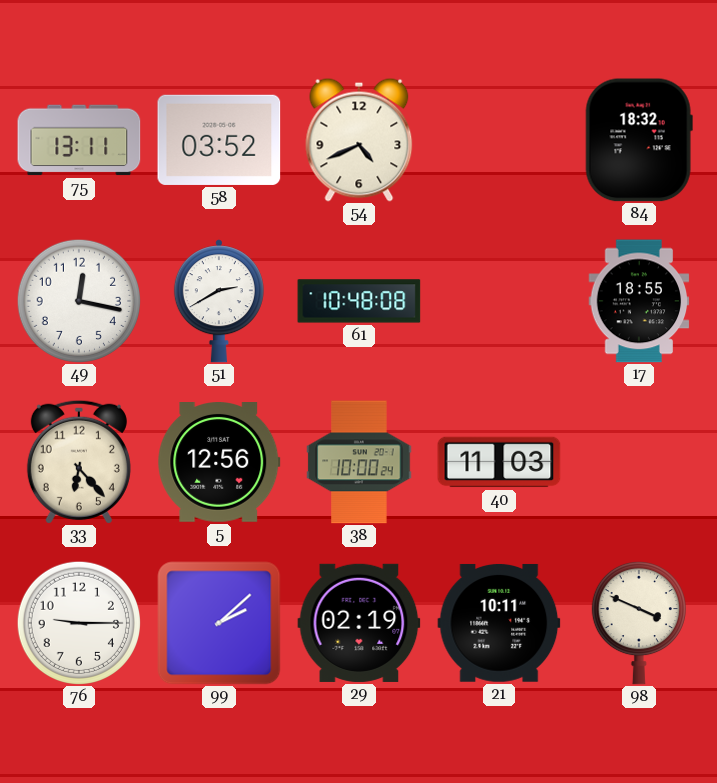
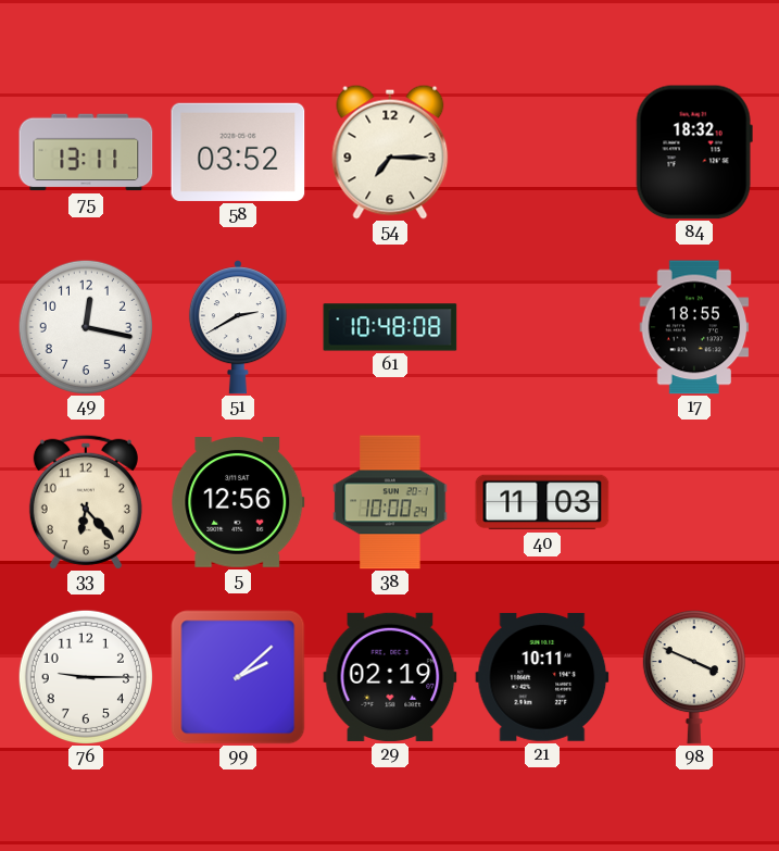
54: 4:41 -> 7:15 (390, 152)
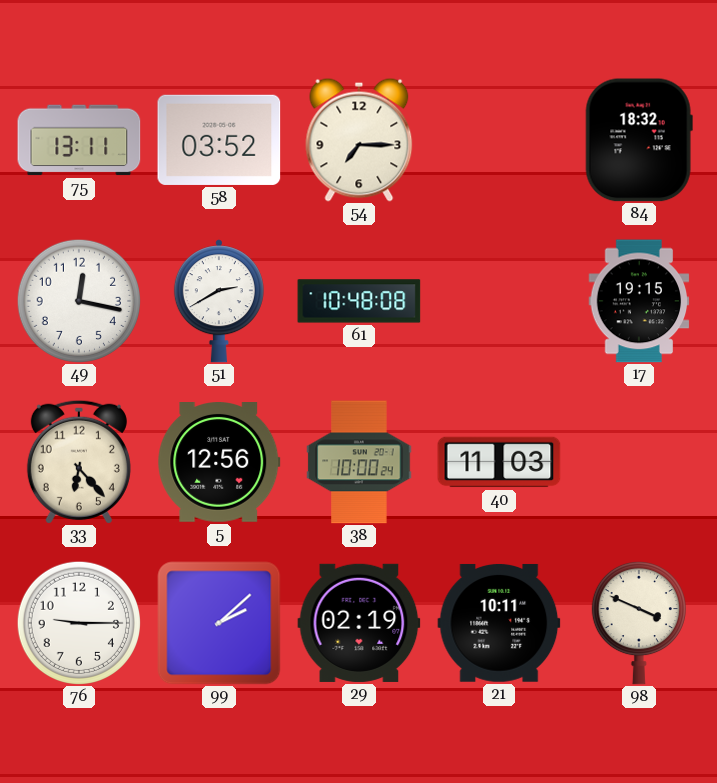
17: 18:55 -> 19:15 (639, 301)
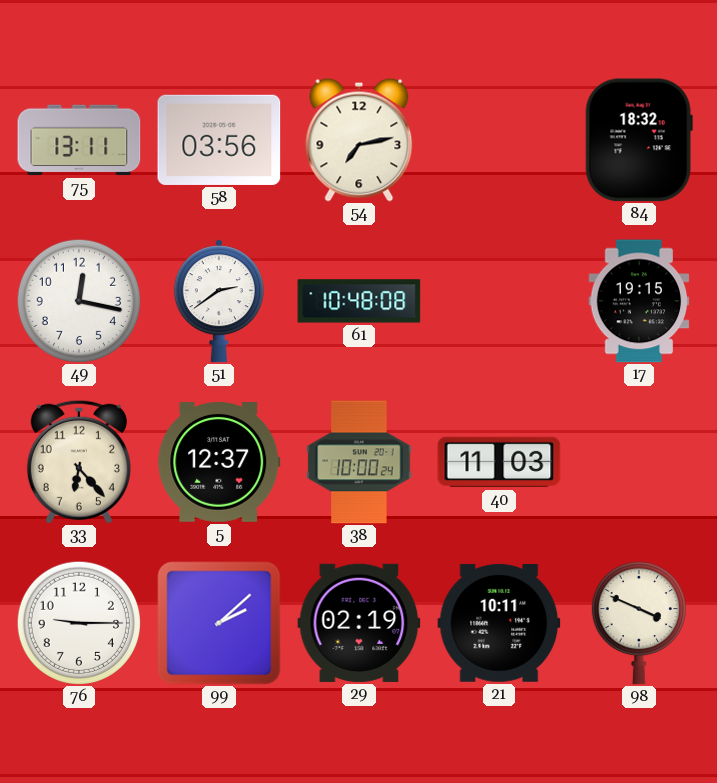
58: 03:52 -> 03:56 (219, 140)
54: 7:15 -> 7:13 (359, 140)
51: 2:40 -> 2:39 (219, 301)
5: 12:56 -> 12:37 (219, 463)
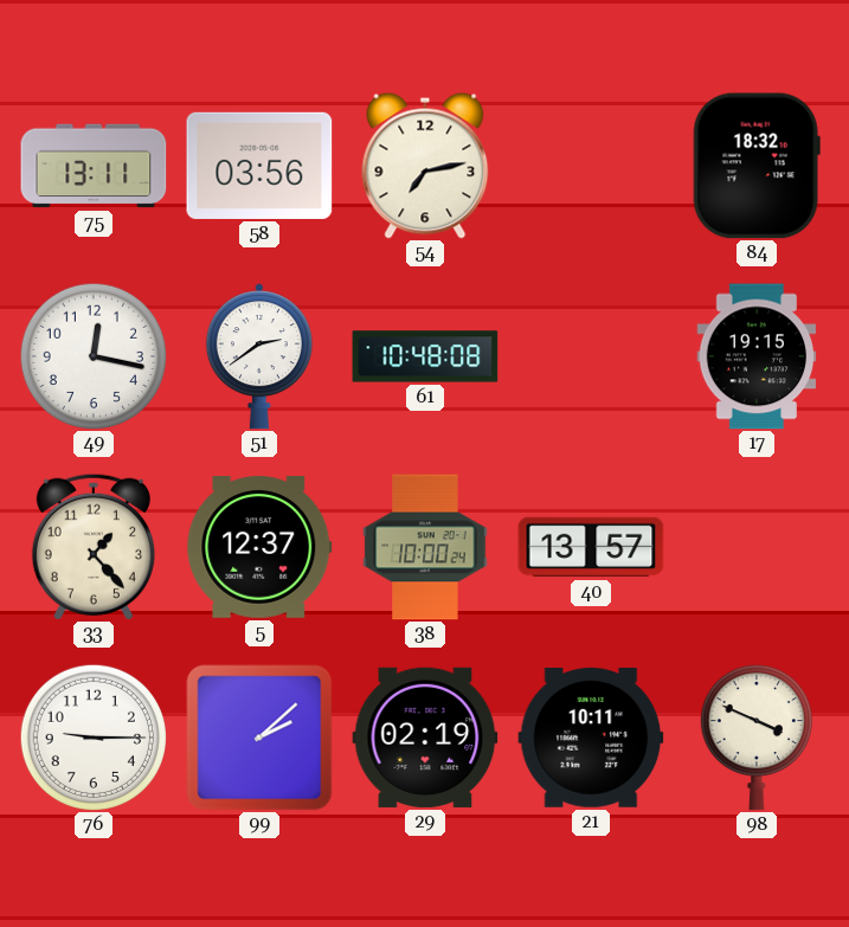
33: 6:23 -> 1:23 (94, 547)
40: 11:03 -> 13:57 (591, 547)
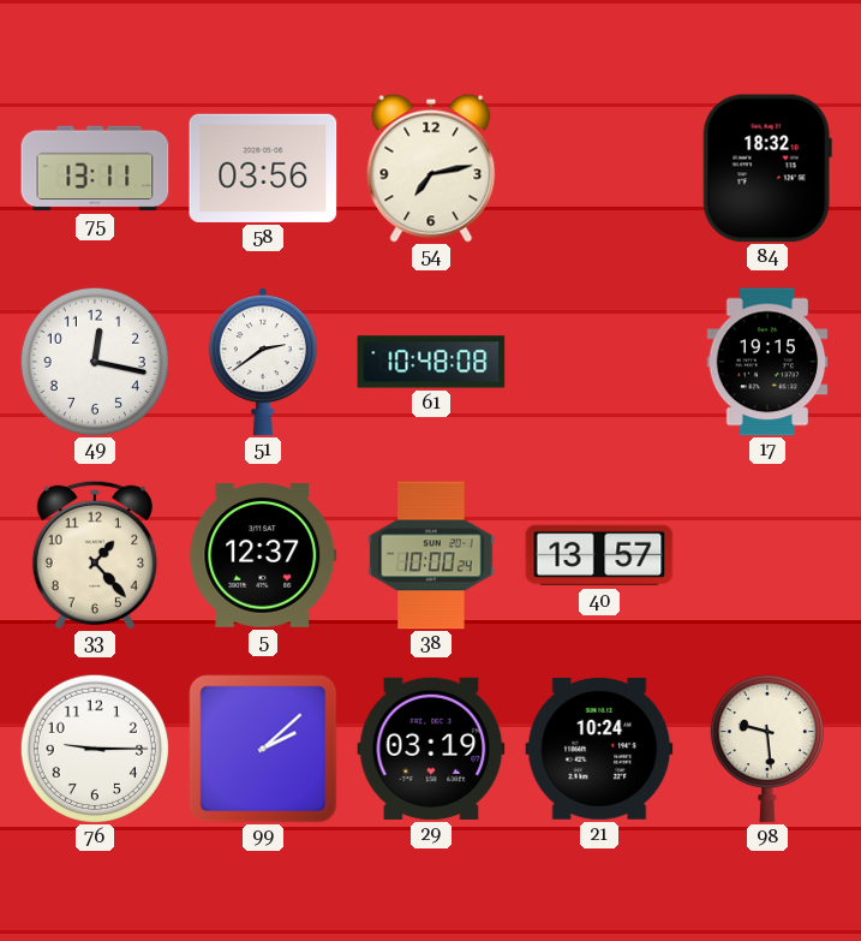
29: 02:19 -> 03:19 (431, 749)
21: 10:11 -> 10:24 (599, 749)
98: 3:49 -> 9:29 (767, 749)
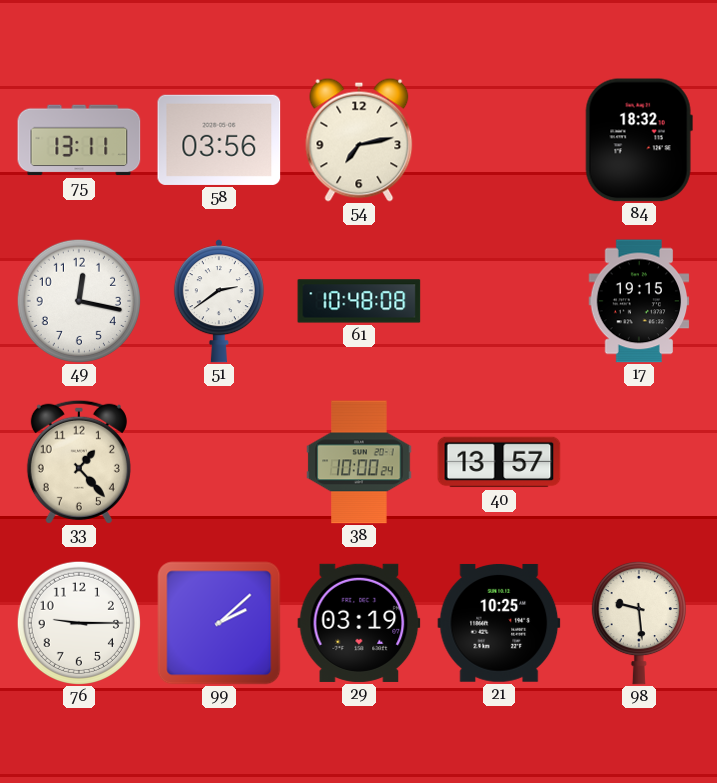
5: 12:37 -> none (263, 556)
21: 10:24 -> 10:25 (499, 623)
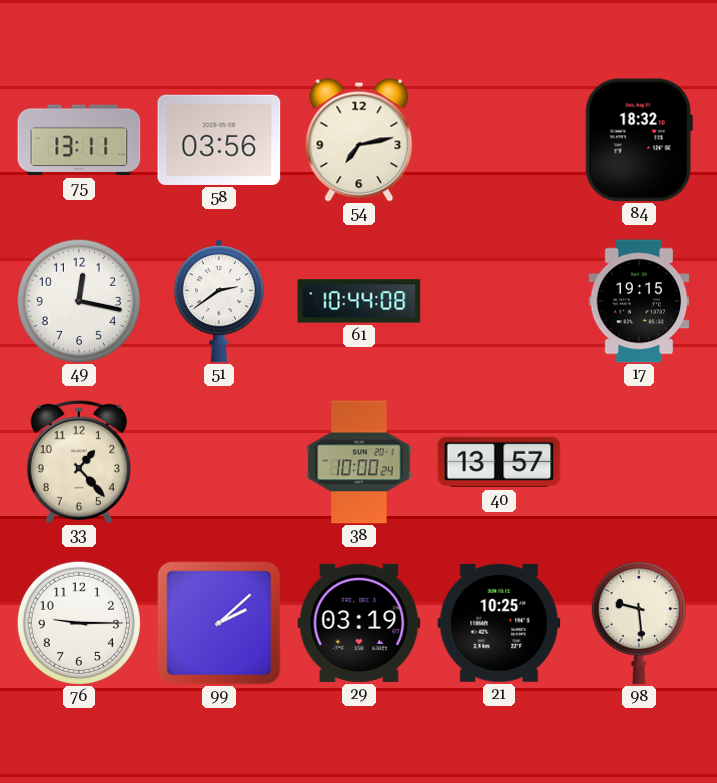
61: 10:48 -> 10:44 (359, 301)
